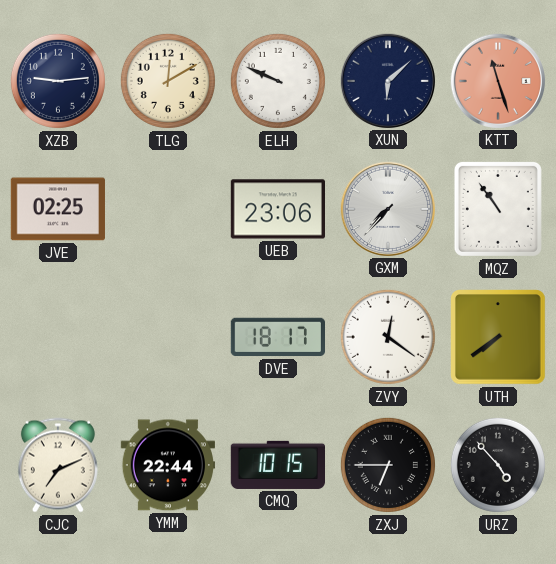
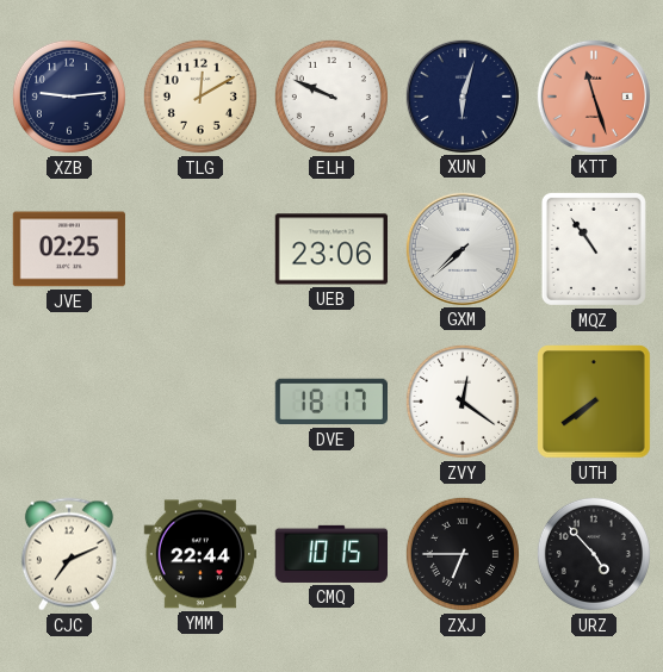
XUN: 6:08 -> 6:03 (461, 95)
GXM: 7:37 -> 7:38 (461, 248)
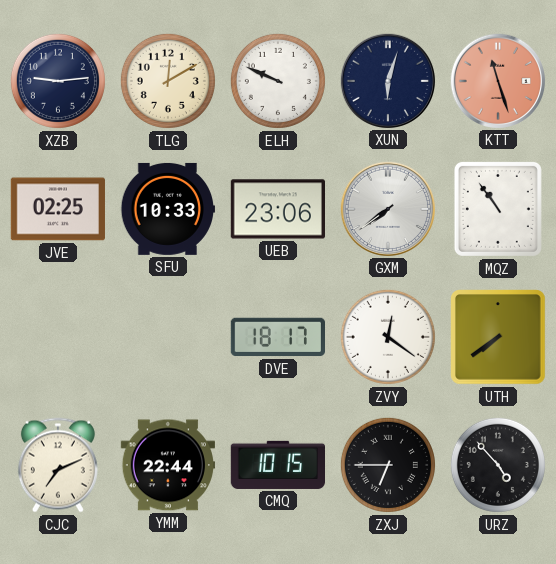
SFU: none -> 10:33 (167, 209)
GXM: 7:38 -> 7:39 (387, 208)
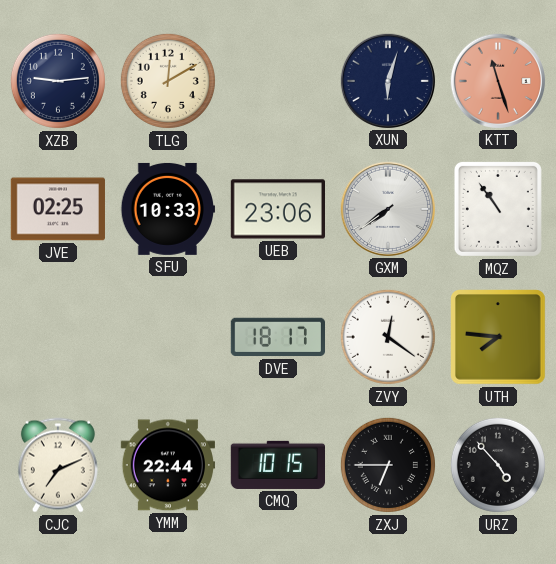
ELH: 9:49 -> none (278, 81)
UTH: 7:39 -> 7:46 (498, 337)
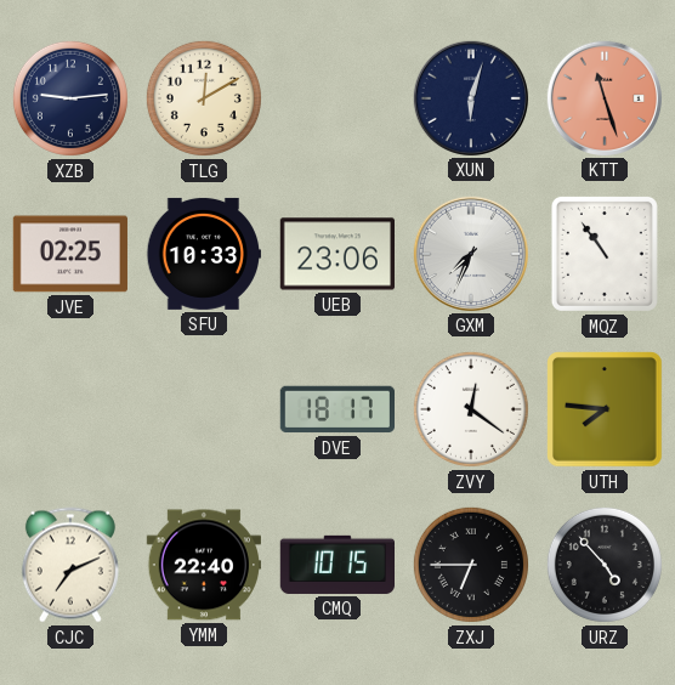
GXM: 7:39 -> 7:34 (470, 253)
YMM: 22:44 -> 22:40 (203, 565)
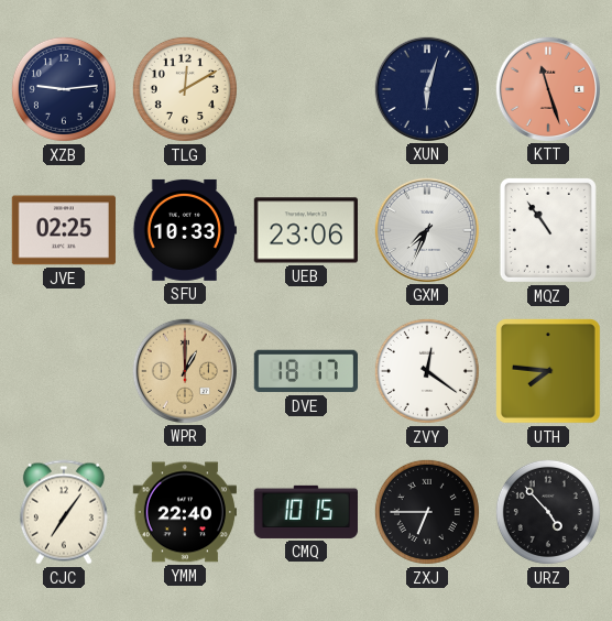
WPR: none -> 1:00 (184, 370)
CJC: 7:11 -> 7:06 (64, 512)
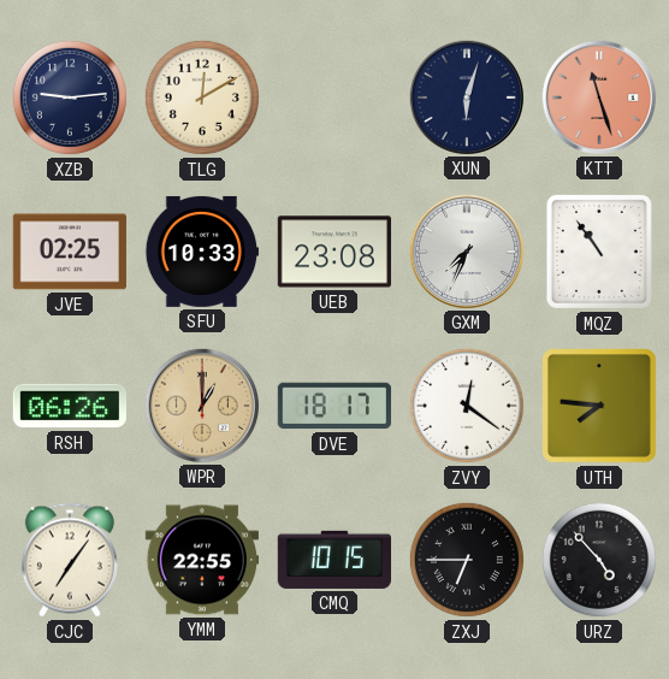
UEB: 23:06 -> 23:08 (333, 252)
RSH: none -> 06:26 (69, 406)
YMM: 22:40 -> 22:55 (201, 560)
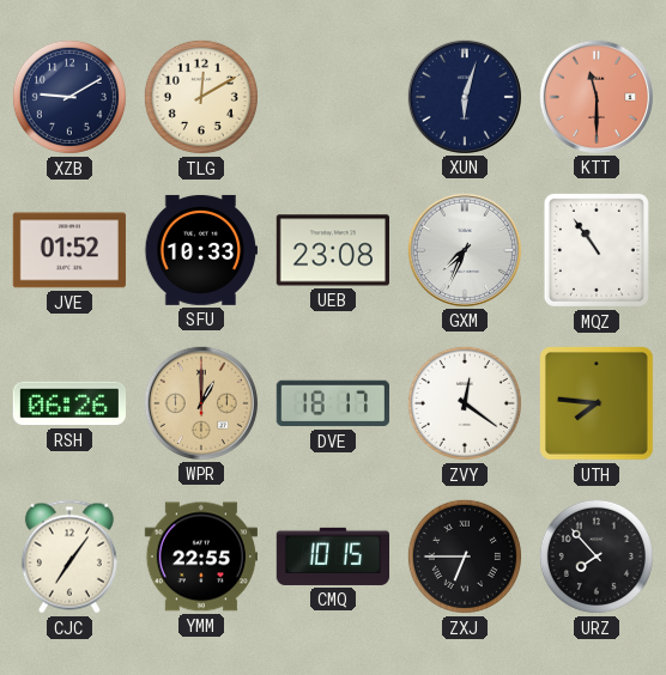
XZB: 9:14 -> 9:10 (69, 97)
KTT: 11:27 -> 11:30 (595, 96)
JVE: 02:25 -> 01:52 (69, 250)
URZ: 4:53 -> 7:53 (597, 557)
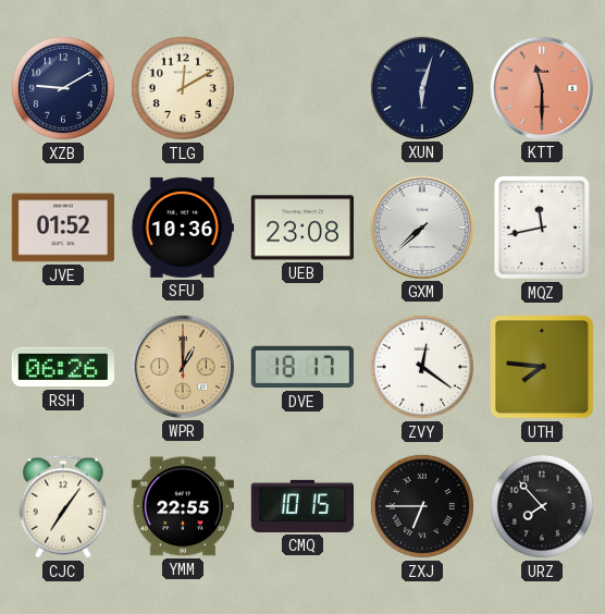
SFU: 10:33 -> 10:36 (182, 228)
GXM: 7:34 -> 7:38 (421, 226)
MQZ: 10:54 -> 11:43 (542, 228)
